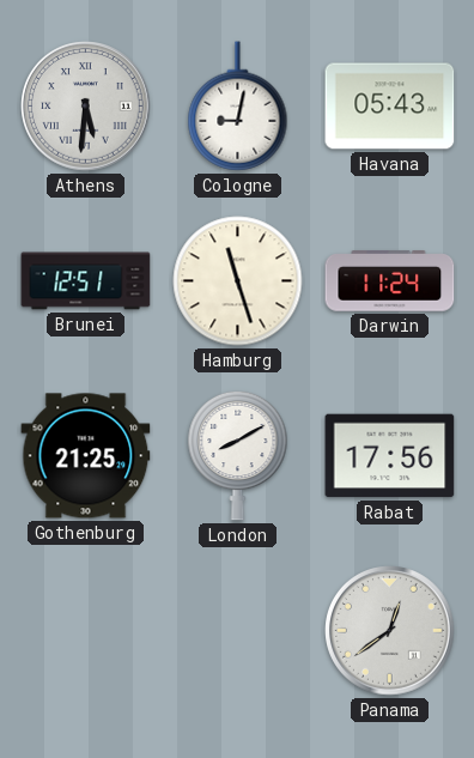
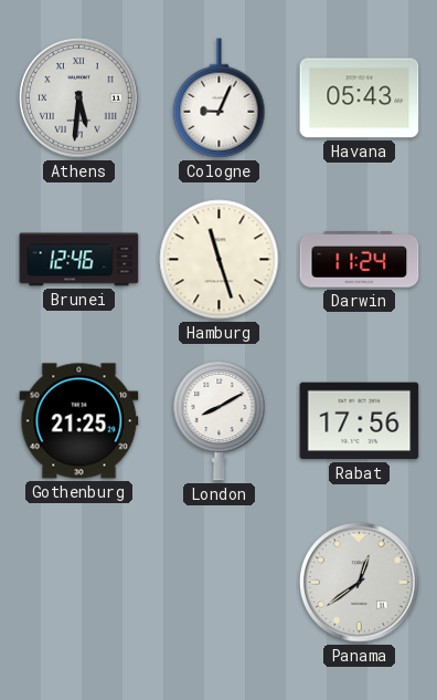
Cologne: 9:02 -> 9:04 (220, 98)
Brunei: 12:51 -> 12:46 (79, 260)
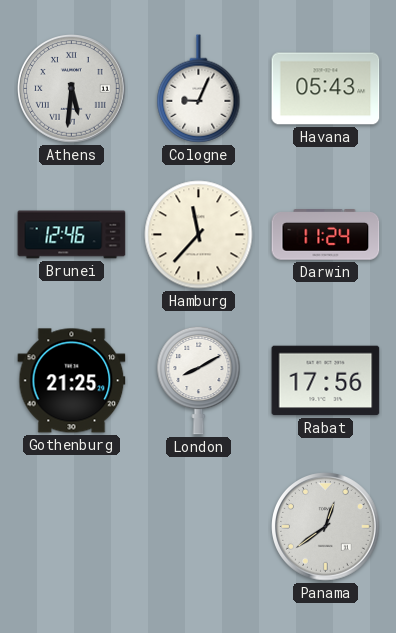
Hamburg: 11:27 -> 11:37 (199, 235)
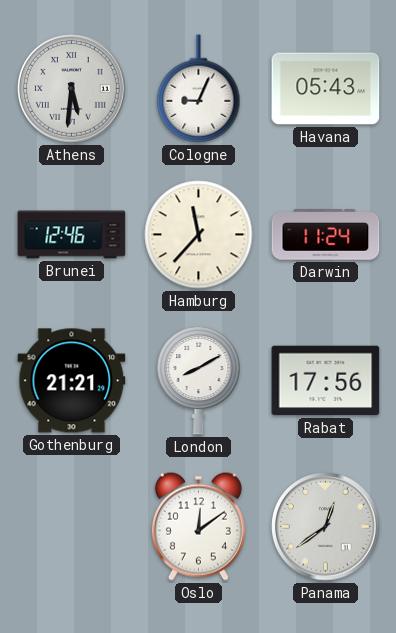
Gothenburg: 21:25 -> 21:21 (72, 381)
Oslo: none -> 12:09 (198, 526)
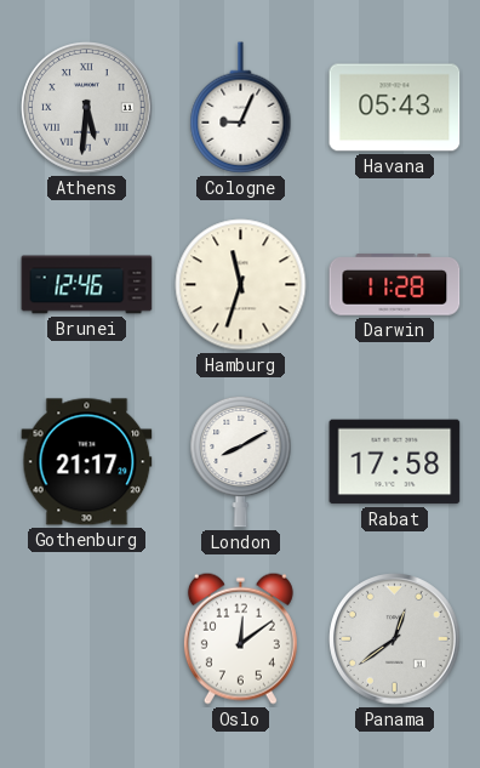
Hamburg: 11:37 -> 11:33 (241, 285)
Darwin: 11:24 -> 11:28 (395, 285)
Gothenburg: 21:21 -> 21:17 (87, 462)
Rabat: 17:56 -> 17:58 (395, 462)
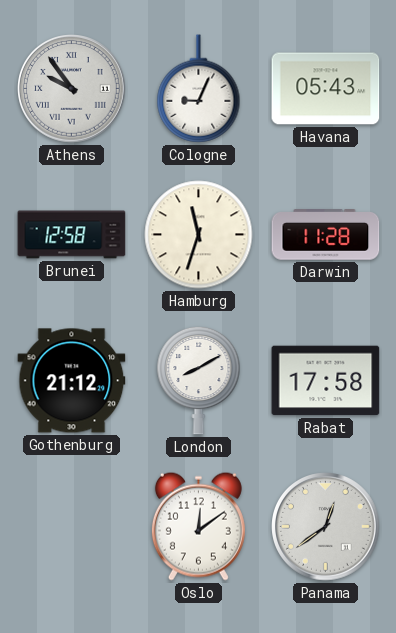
Athens: 5:31 -> 9:54 (72, 89)
Brunei: 12:46 -> 12:58 (72, 235)
Gothenburg: 21:17 -> 21:12 (72, 381)
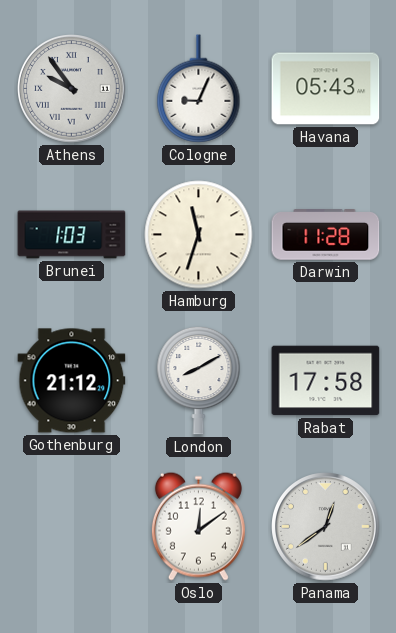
Brunei: 12:58 -> 1:03 (72, 235)
